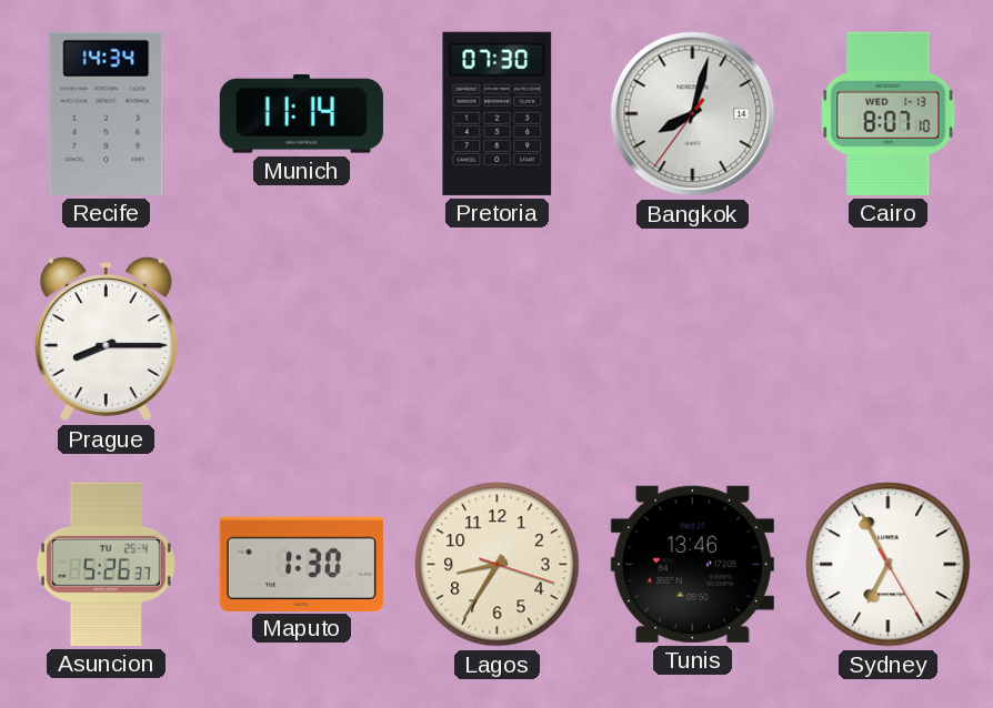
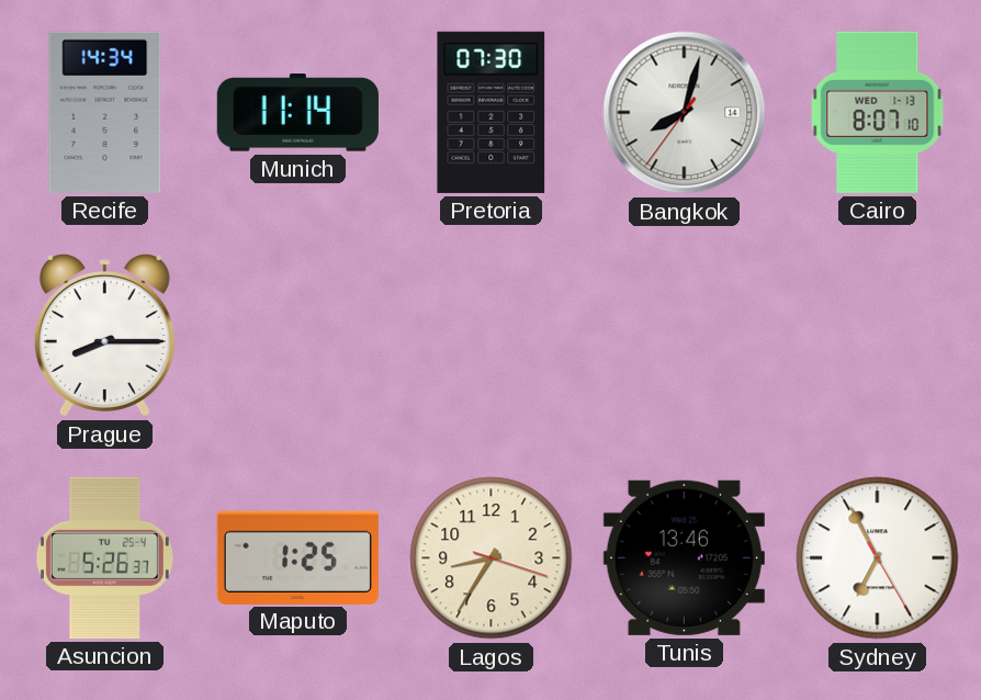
Maputo: 1:30 -> 1:25 (297, 557)
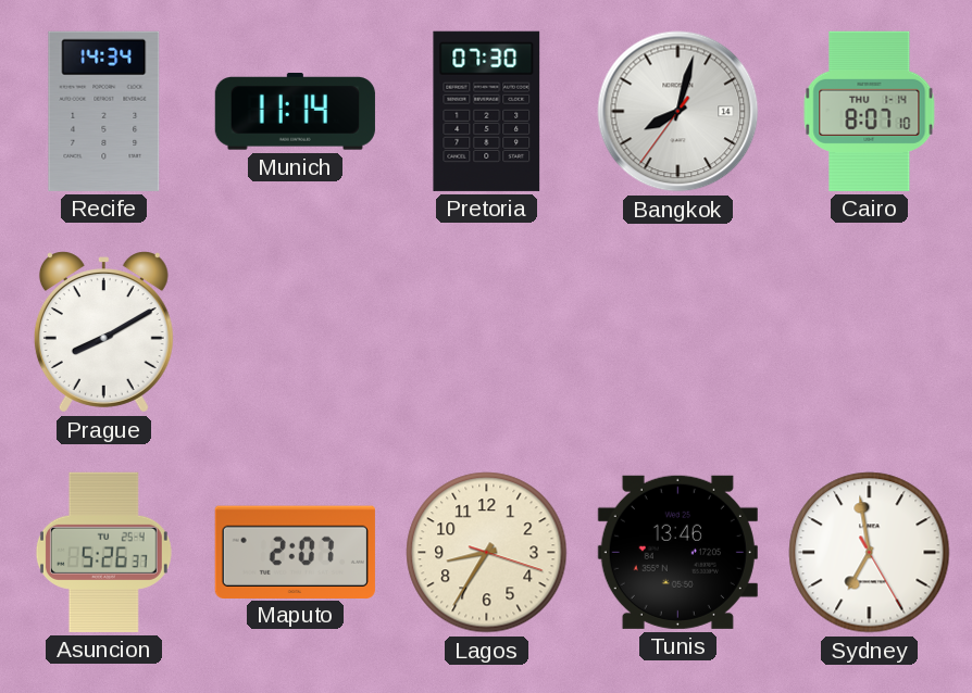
Cairo date: WED 1-13 -> THU 1-14 (870, 111)
Prague: 8:15 -> 8:10 (103, 332)
Maputo: 1:25 -> 2:07 (295, 552)
Sydney: 6:55 -> 6:58 (870, 553)
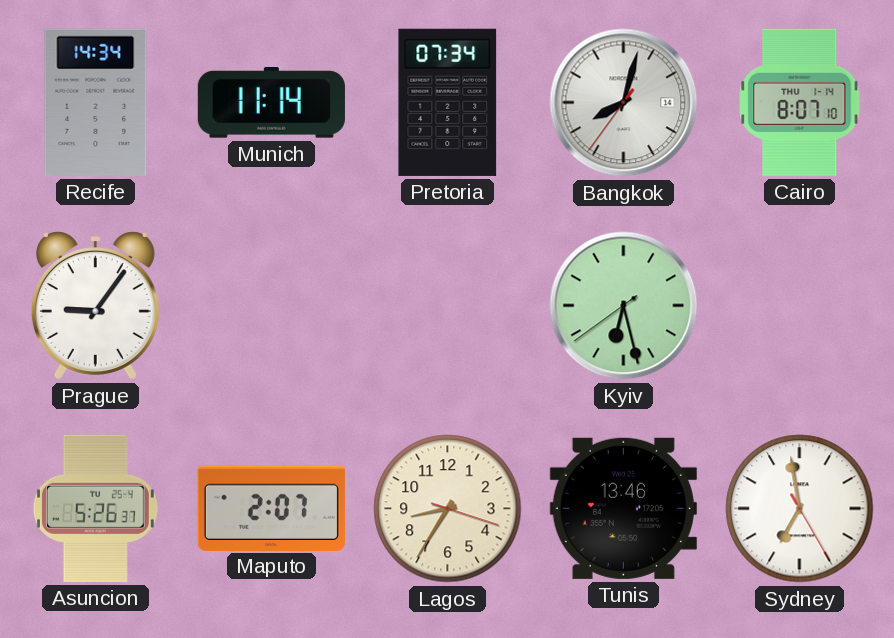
Pretoria: 07:30 -> 07:34 (448, 102)
Prague: 8:10 -> 9:06 (95, 306)
Kyiv: none -> 6:27 (624, 306)
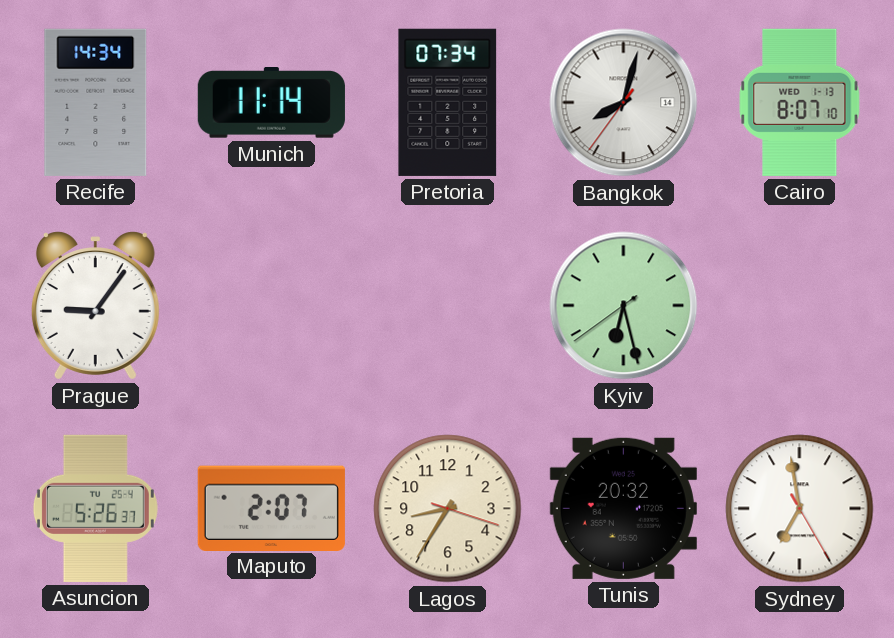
Cairo date: THU 1-14 -> WED 1-13 (800, 102)
Tunis: 13:46 -> 20:32 (623, 508)
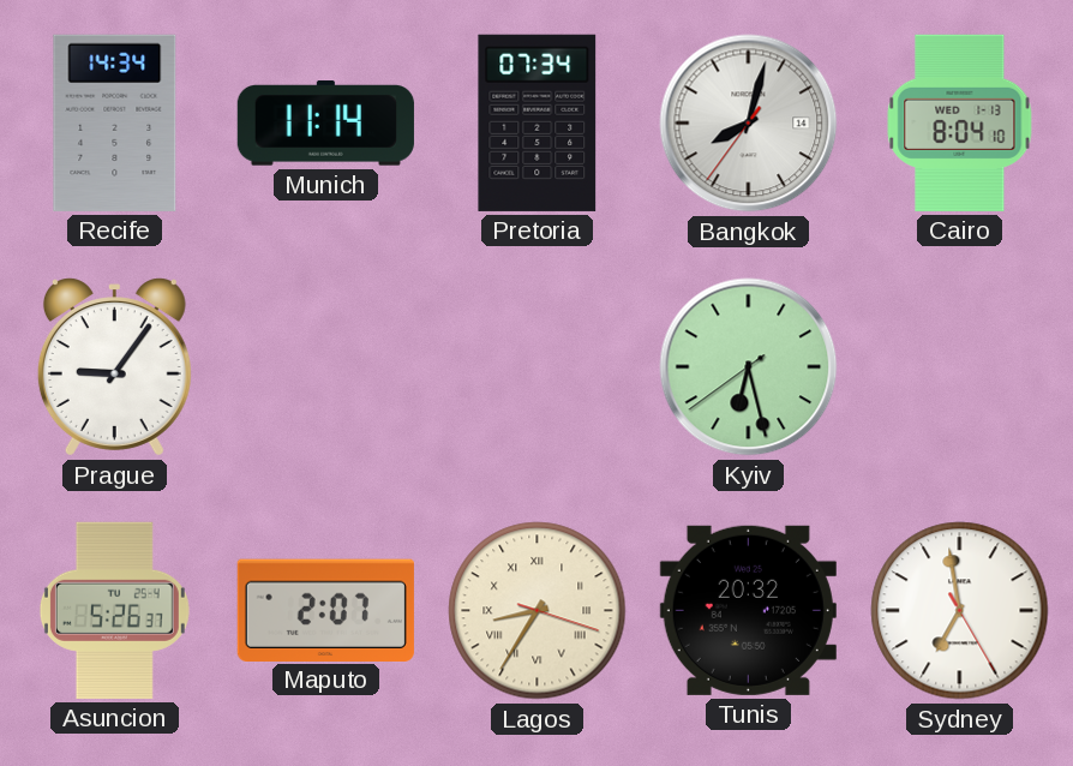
Cairo: 8:07 -> 8:04 (960, 122)
Lagos numerals: Arabic -> Roman (538, 611)
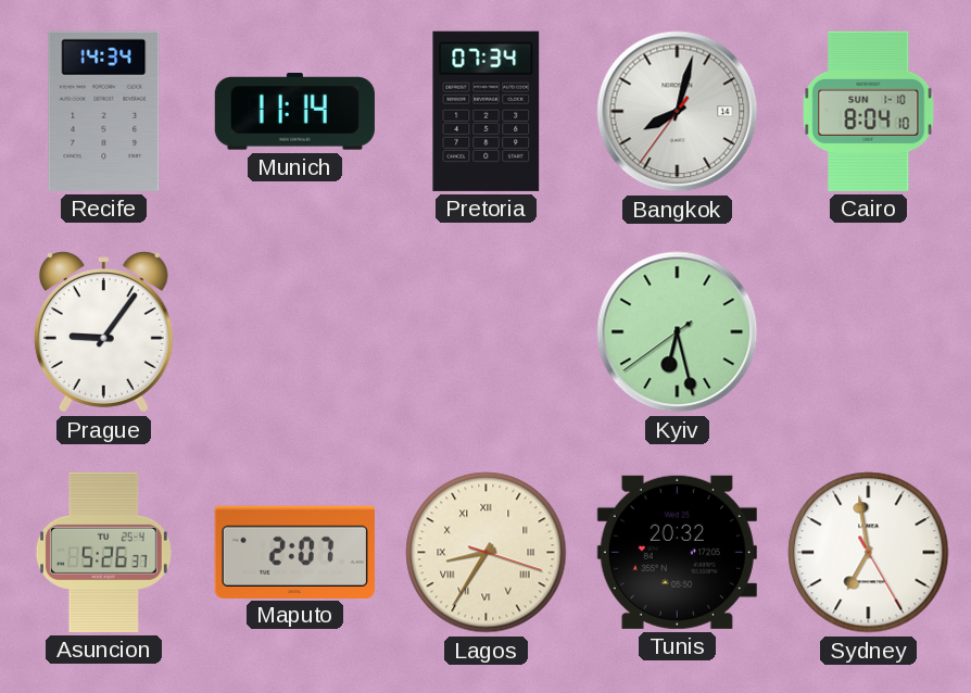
Cairo date: WED 1-13 -> SUN 1-10 (869, 111)
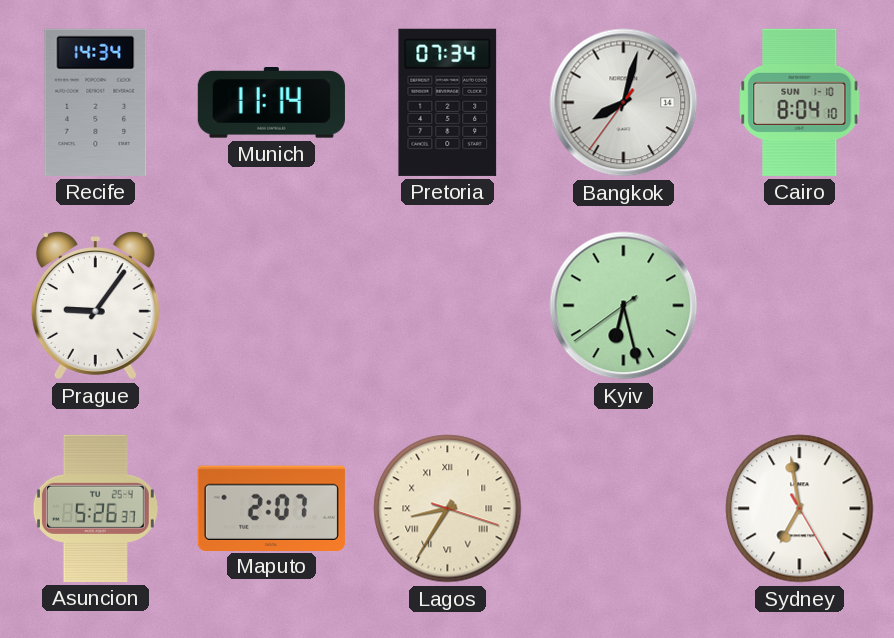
Tunis: 20:32 -> none (677, 552)
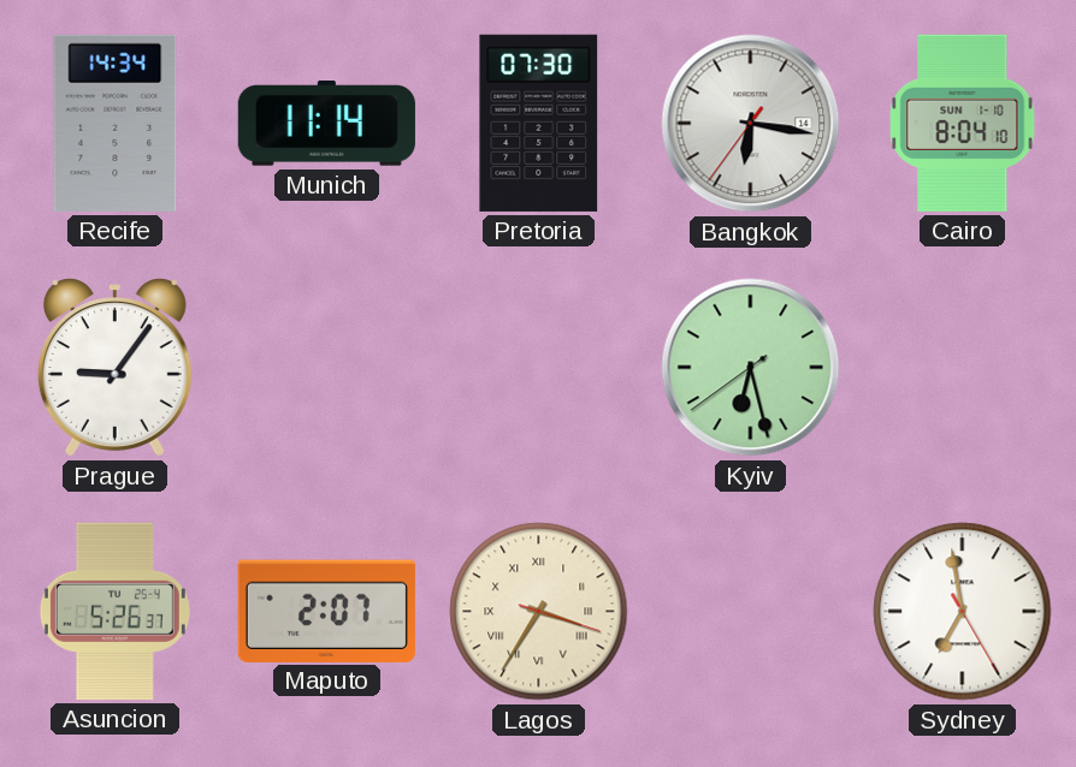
Pretoria: 07:34 -> 07:30 (539, 123)
Bangkok: 8:02 -> 6:16 (751, 124)
Lagos: 8:35 -> 3:35 (539, 612)
